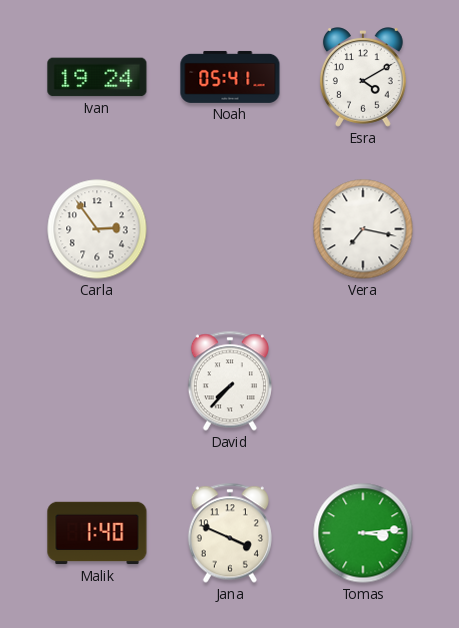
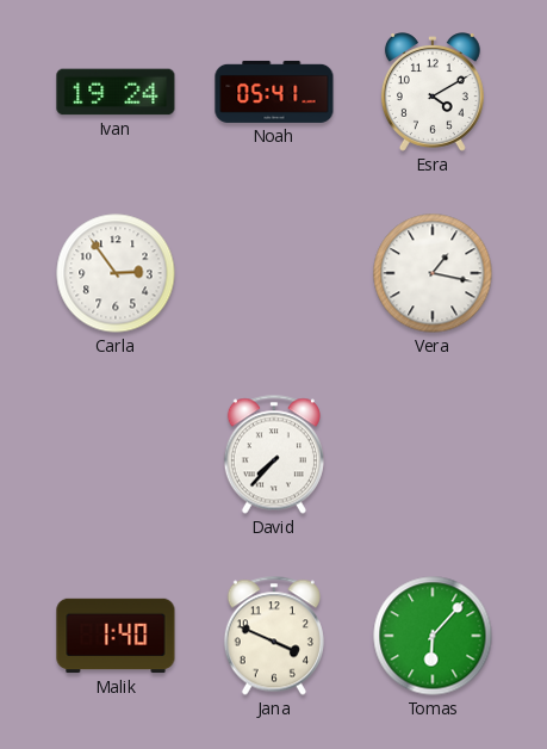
Vera: 7:17 -> 1:17 (433, 273)
Tomas: 3:14 -> 6:07 (433, 636)
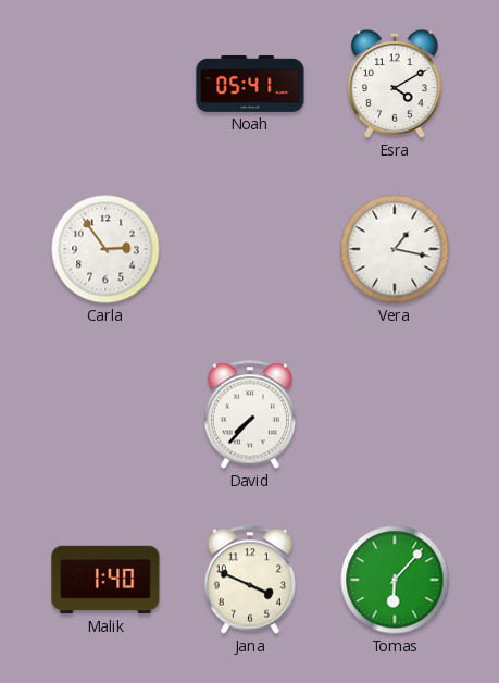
Ivan: 19:24 -> none (116, 92)
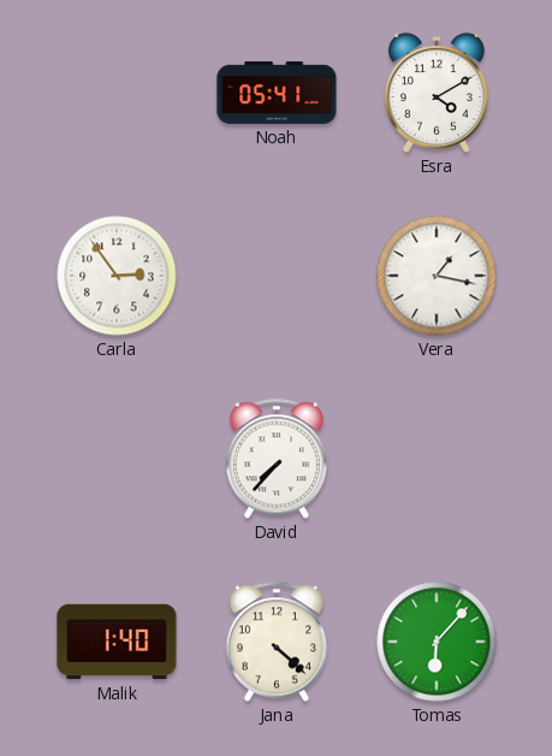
Jana: 3:49 -> 4:22 (277, 642)
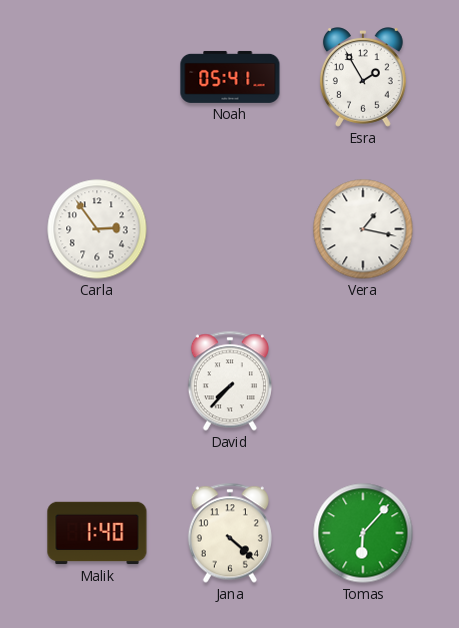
Esra: 4:10 -> 1:55 (363, 77)
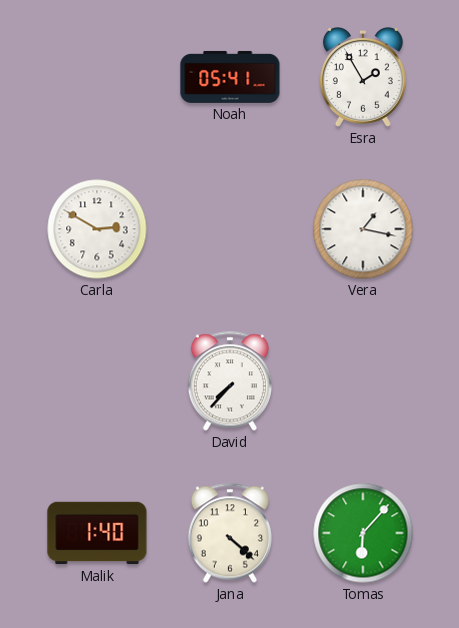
Carla: 2:54 -> 2:50 (97, 229)
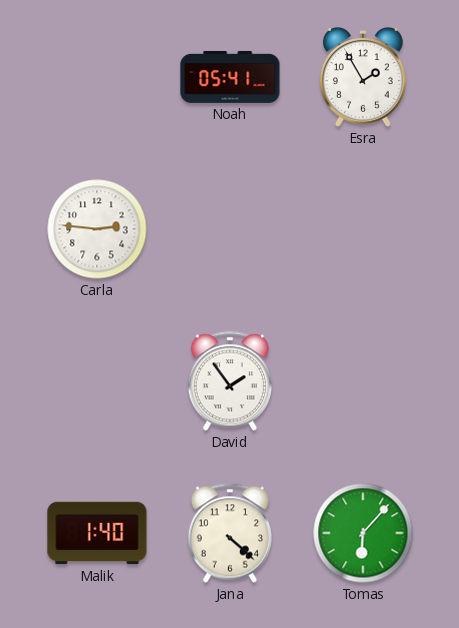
Carla: 2:50 -> 2:46 (97, 229)
Vera: 1:17 -> none (363, 229)
David: 7:37 -> 1:54 (230, 381)
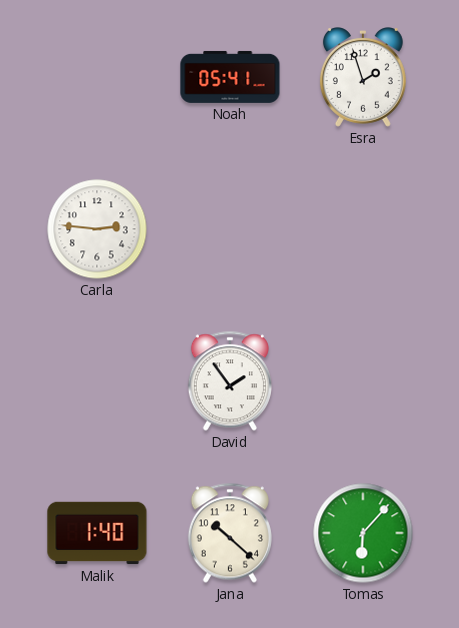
Esra: 1:55 -> 1:57 (363, 77)
Jana: 4:22 -> 10:22 (230, 533)
